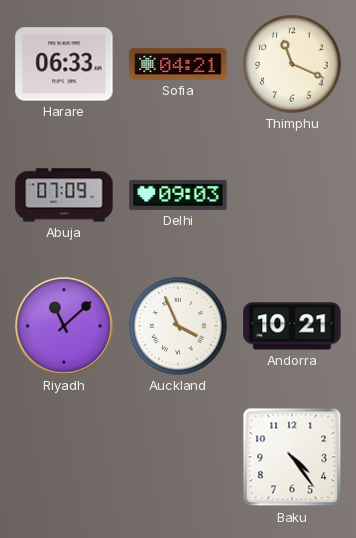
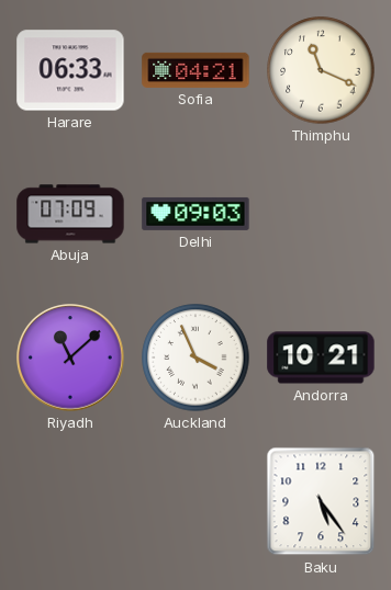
Baku: 4:24 -> 5:24 (321, 501)
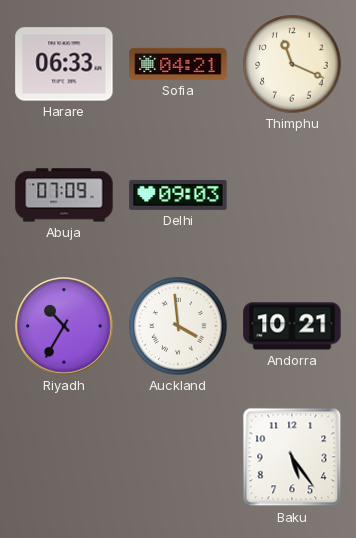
Riyadh: 11:08 -> 10:35 (64, 326)
Auckland: 3:56 -> 3:59 (178, 326)
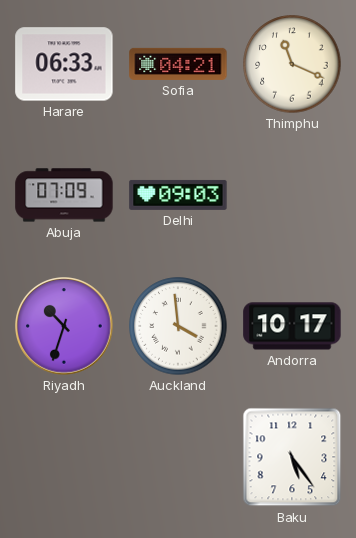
Riyadh: 10:35 -> 10:33 (64, 326)
Andorra: 10:21 -> 10:17 (292, 326)
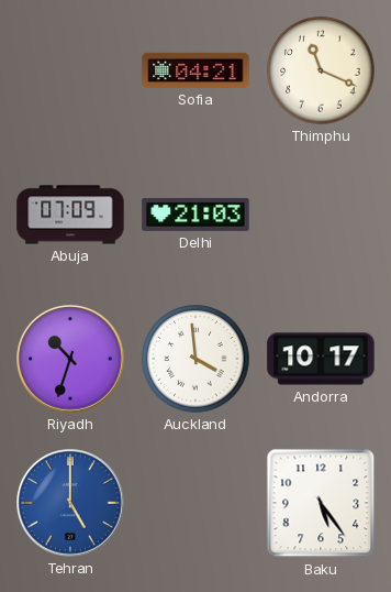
Harare: 06:33 -> none (64, 64)
Delhi: 09:03 -> 21:03 (195, 215)
Tehran: none -> 5:00 (70, 503)
